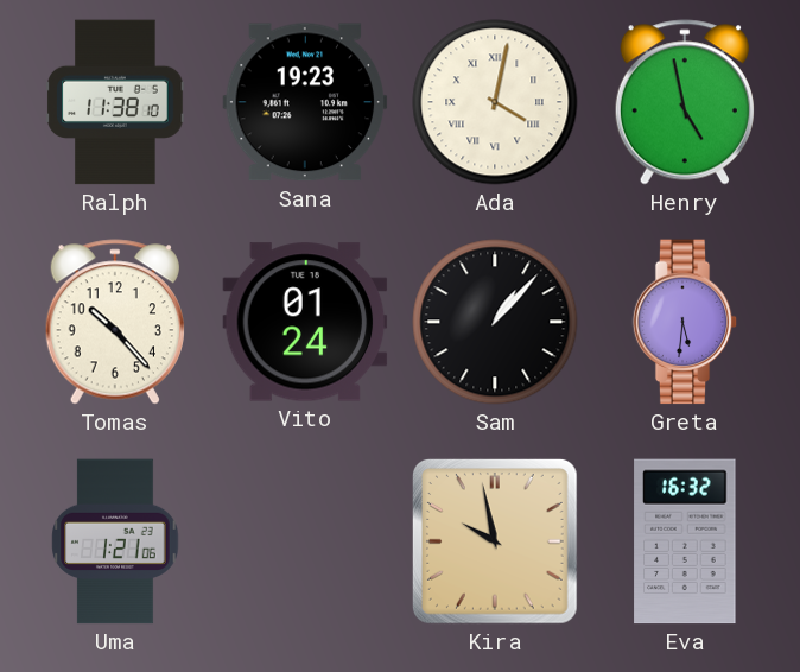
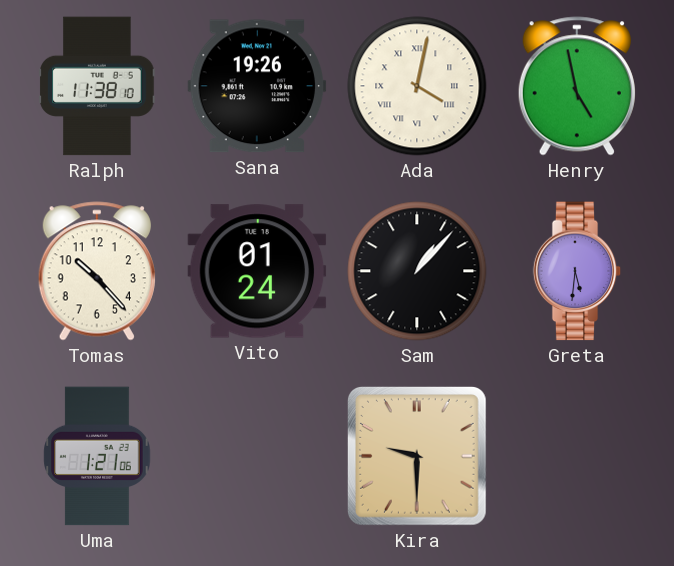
Sana: 19:23 -> 19:26 (257, 86)
Kira: 9:58 -> 9:30 (417, 456)
Eva: 16:32 -> none (685, 541)
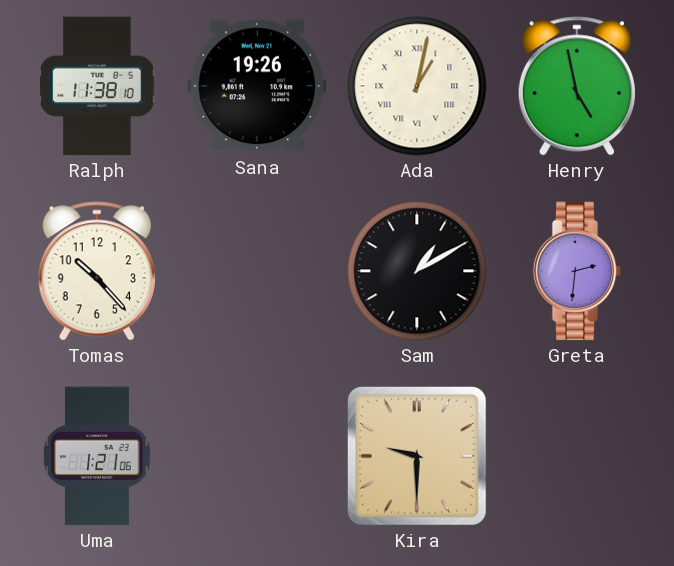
Ada: 4:02 -> 1:02 (417, 86)
Vito: 01:24 -> none (257, 271)
Sam: 1:07 -> 1:10 (417, 271)
Greta: 5:31 -> 2:31 (577, 271)
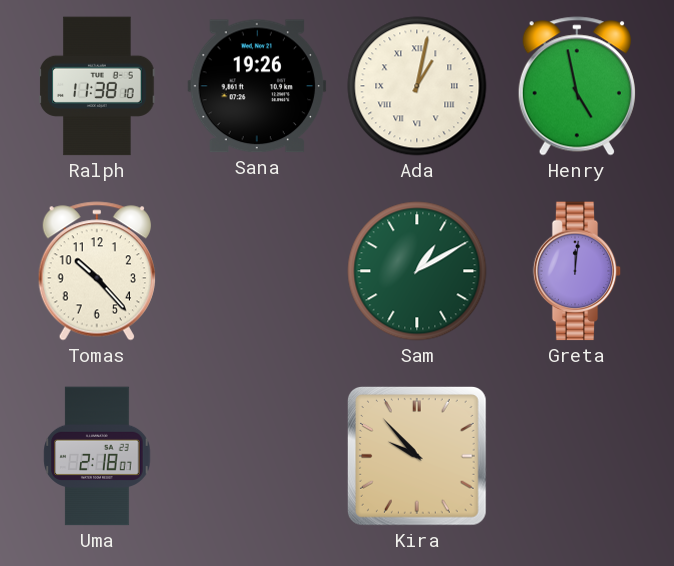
Sam dial: black -> green (417, 271)
Greta: 2:31 -> 12:01 (577, 271)
Uma: 1:21 -> 2:18 (97, 456)
Kira: 9:30 -> 9:53 (417, 456)
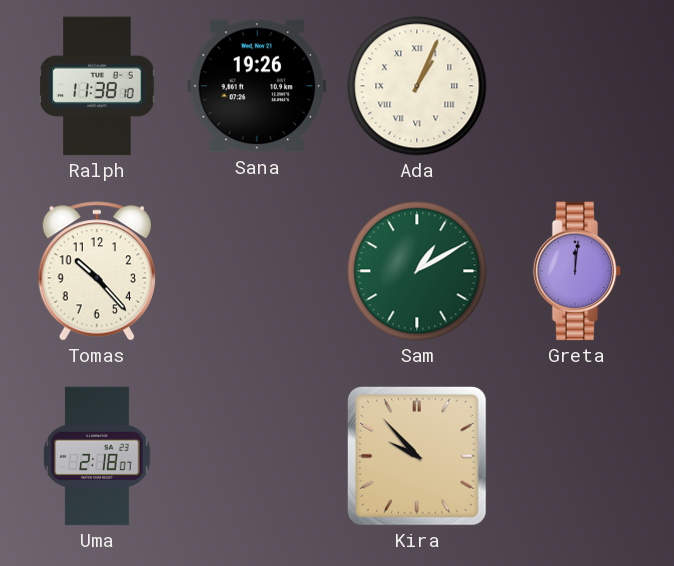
Ada: 1:02 -> 1:04 (417, 86)
Henry: 4:58 -> none (577, 86)
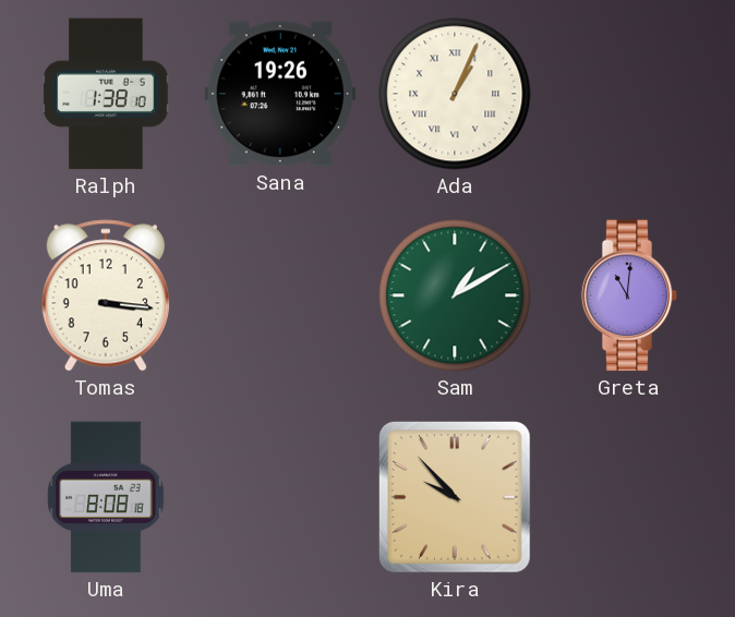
Ralph: 11:38 -> 1:38 (106, 94)
Tomas: 10:23 -> 3:16 (106, 295)
Greta: 12:01 -> 11:01 (629, 295)
Uma: 2:18 -> 8:08 (106, 497)
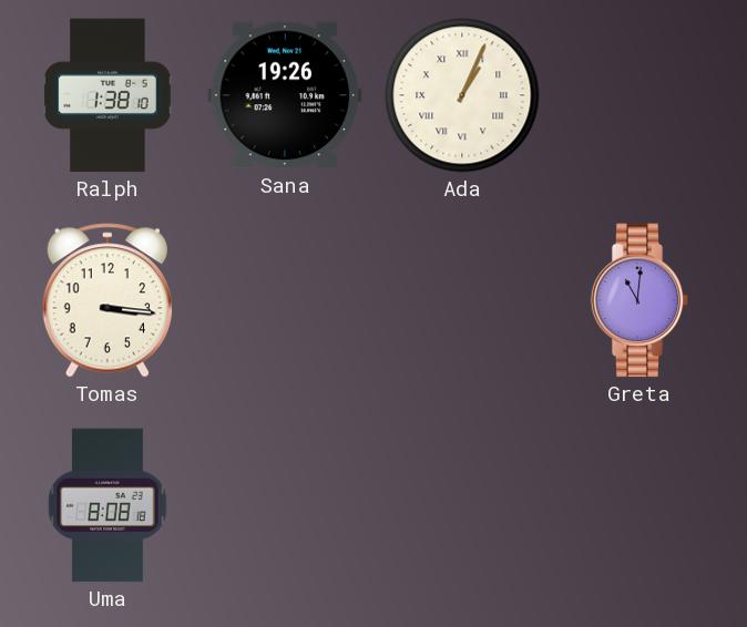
Sam: 1:10 -> none (455, 295)
Kira: 9:53 -> none (455, 497)
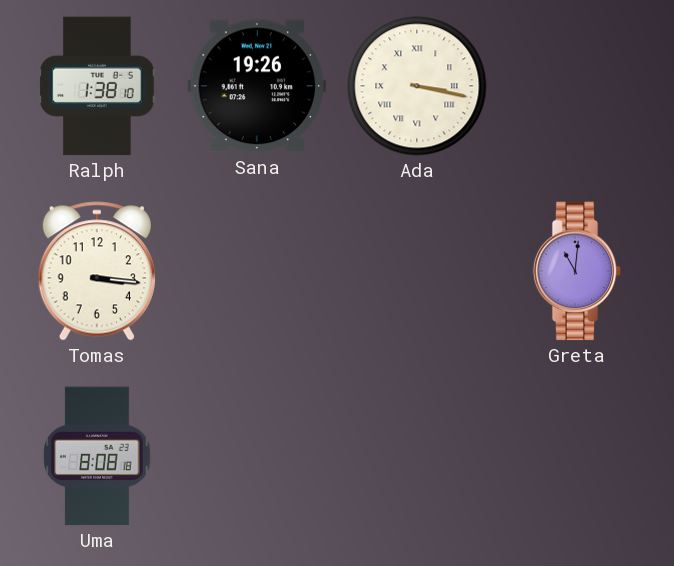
Ada: 1:04 -> 3:17 (417, 86)
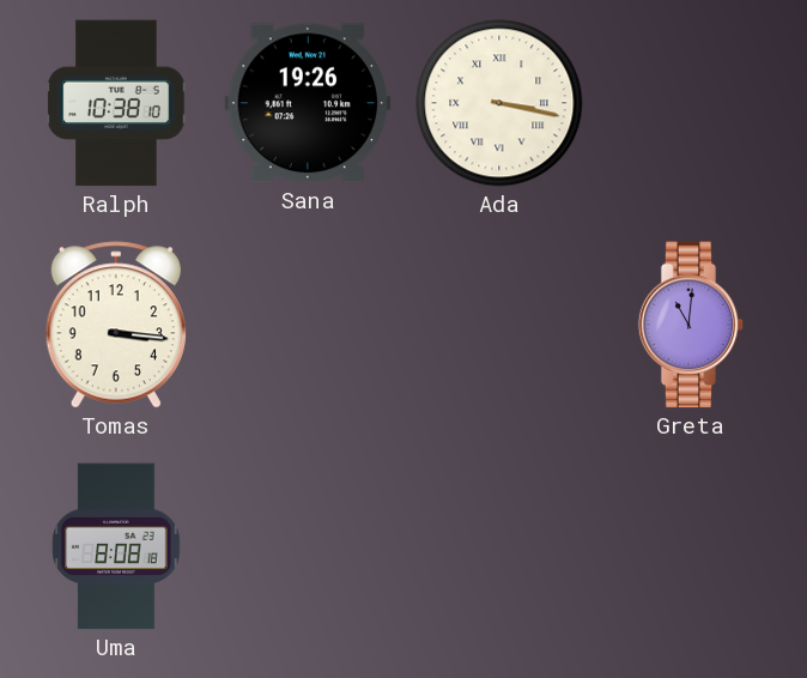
Ralph: 1:38 -> 10:38 (116, 103)
